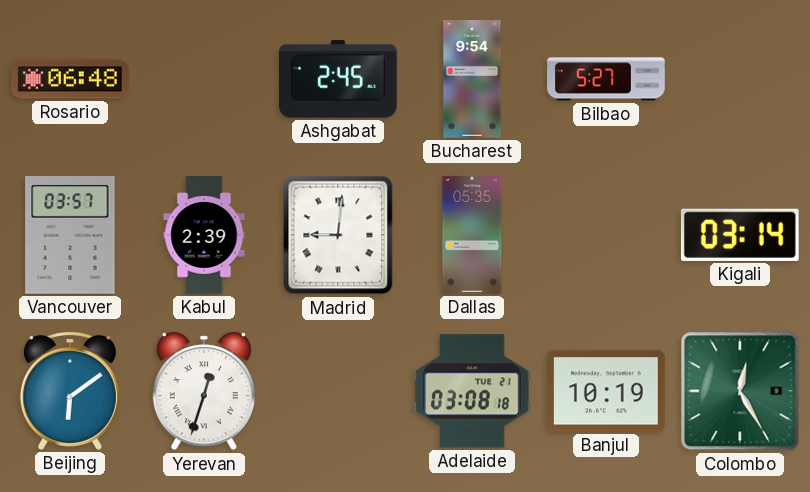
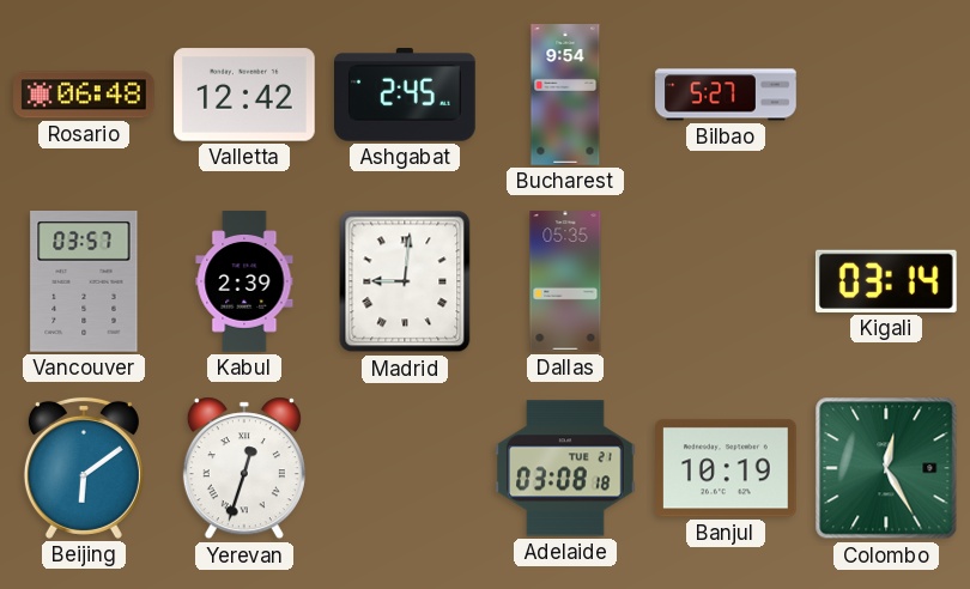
Valletta: none -> 12:42 (245, 95)
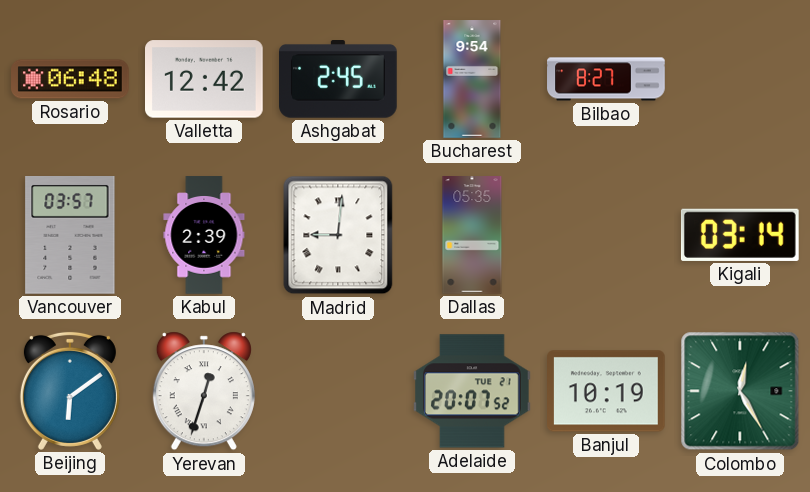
Bilbao: 5:27 -> 8:27 (606, 79)
Adelaide: 03:08 -> 20:07 (473, 391)
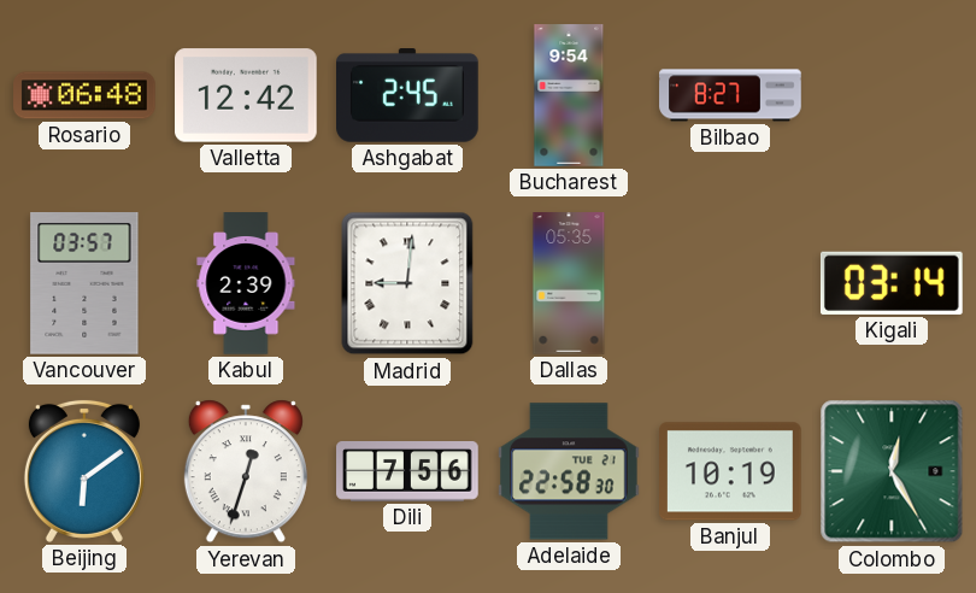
Dili: none -> 7:56 (407, 472)
Adelaide: 20:07 -> 22:58 (570, 471)
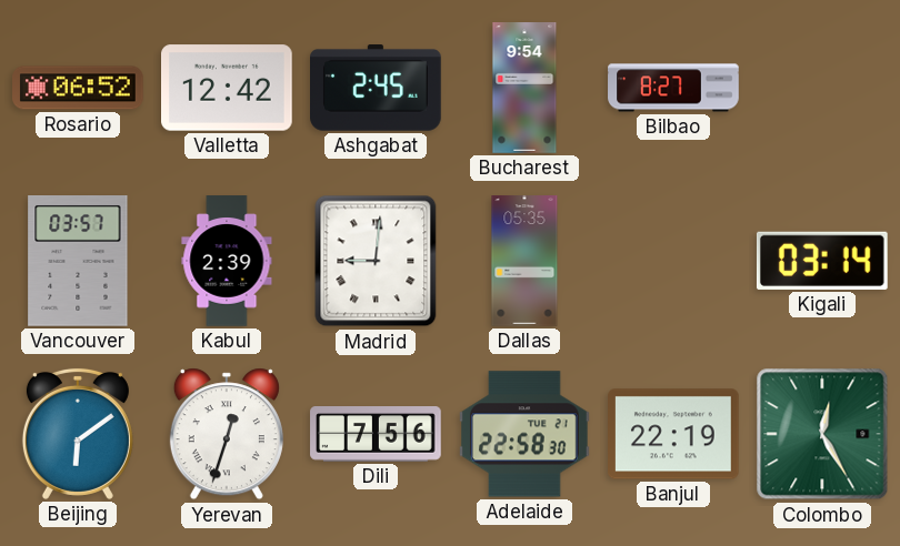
Rosario: 06:48 -> 06:52 (78, 88)
Banjul: 10:19 -> 22:19 (674, 434)
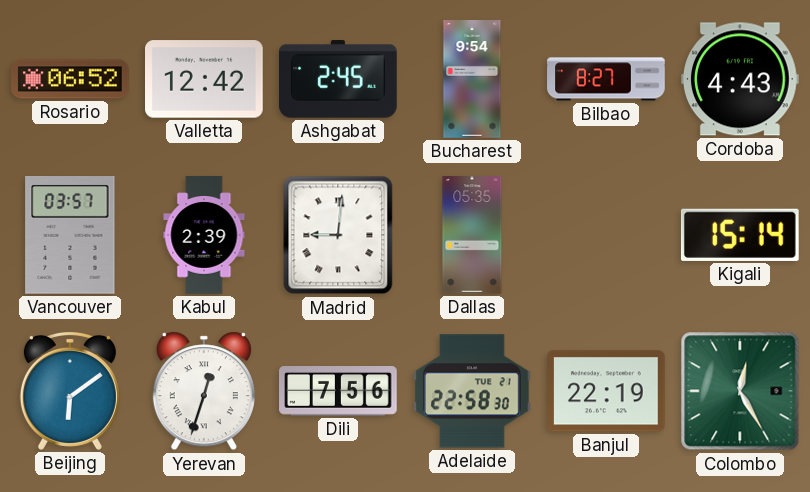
Cordoba: none -> 4:43 (741, 79)
Kigali: 03:14 -> 15:14 (740, 235)
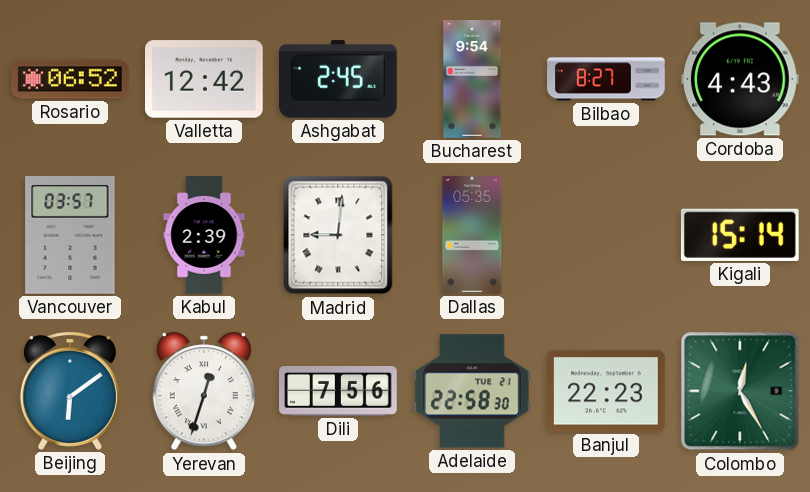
Banjul: 22:19 -> 22:23 (607, 391)
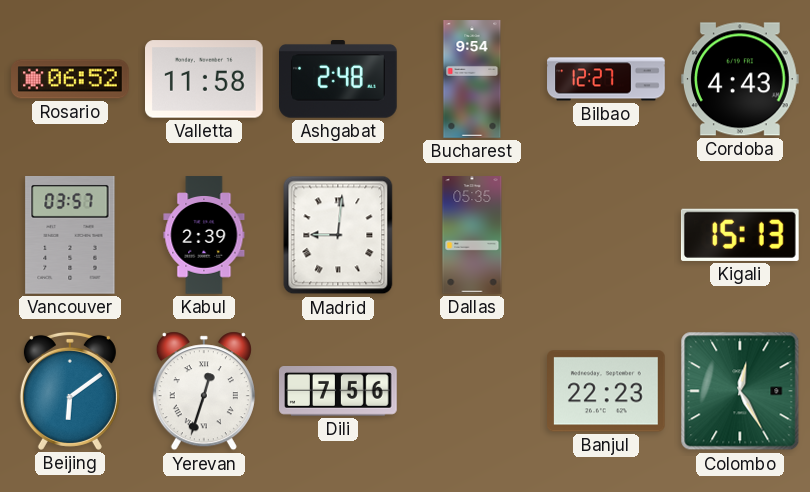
Valletta: 12:42 -> 11:58 (205, 79)
Ashgabat: 2:45 -> 2:48 (339, 80)
Bilbao: 8:27 -> 12:27 (606, 79)
Kigali: 15:14 -> 15:13 (740, 235)
Adelaide: 22:58 -> none (473, 391)
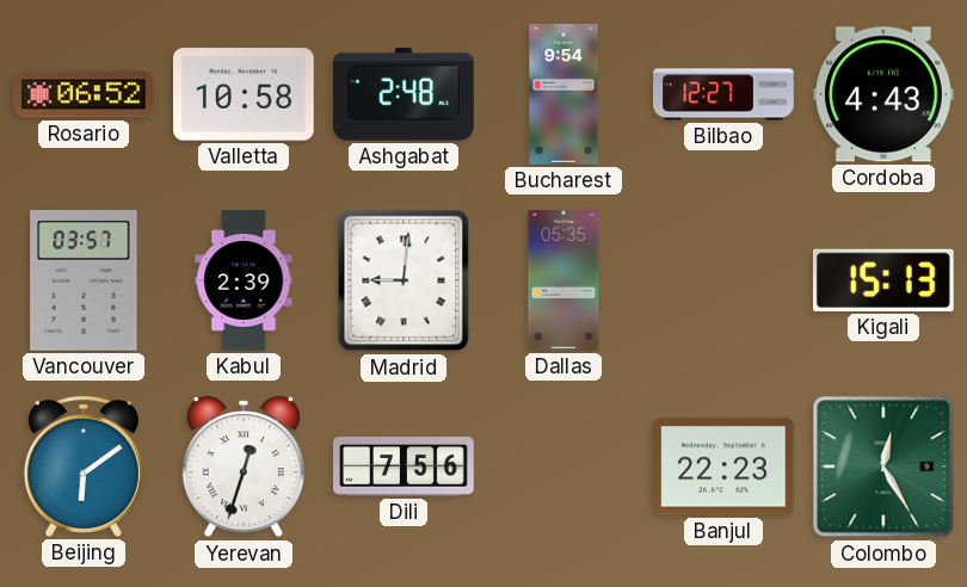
Valletta: 11:58 -> 10:58 (245, 94)
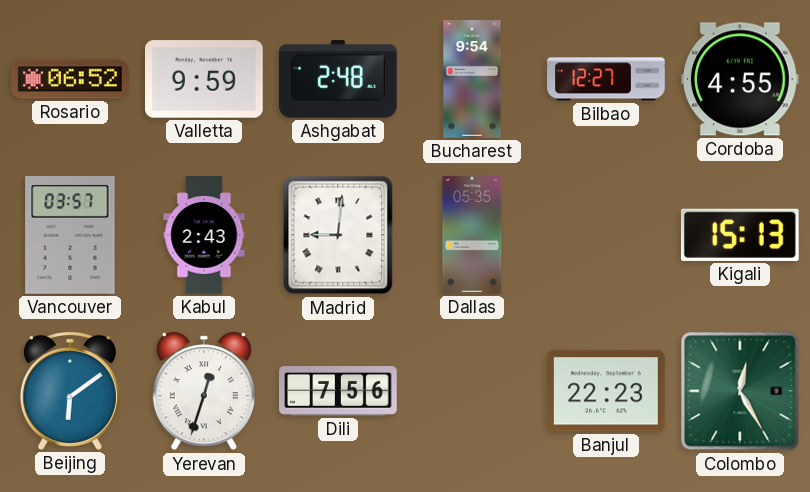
Valletta: 10:58 -> 9:59 (205, 79)
Cordoba: 4:43 -> 4:55 (741, 79)
Kabul: 2:39 -> 2:43 (204, 235)
